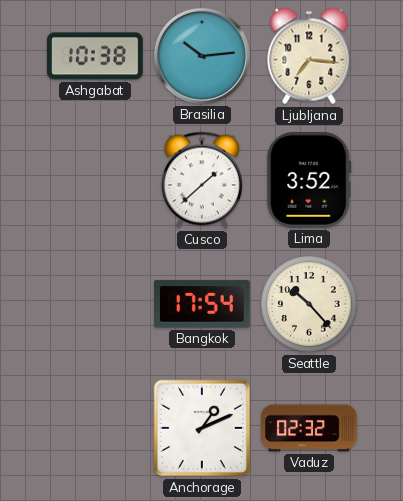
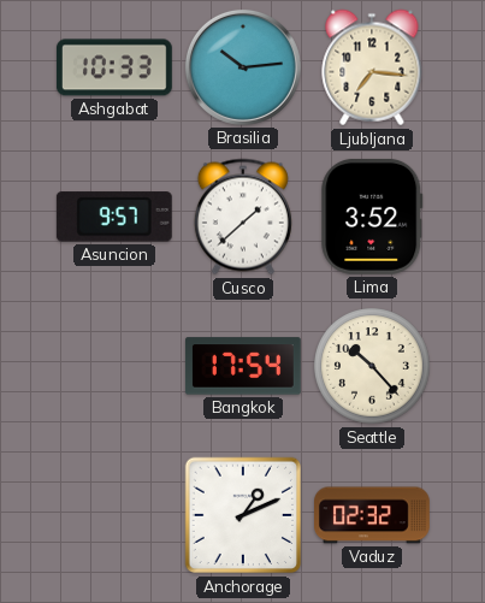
Ashgabat: 10:38 -> 10:33 (114, 67)
Asuncion: none -> 9:57 (114, 217)
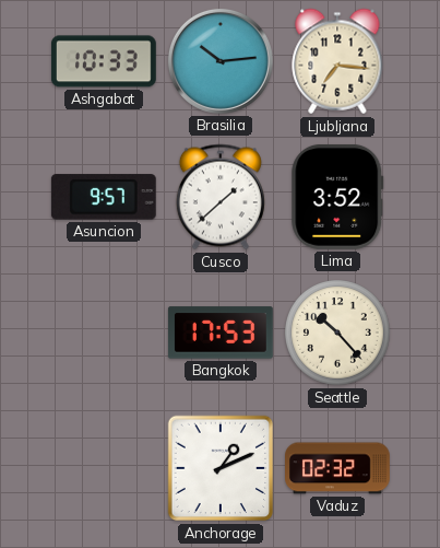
Bangkok: 17:54 -> 17:53 (221, 333)
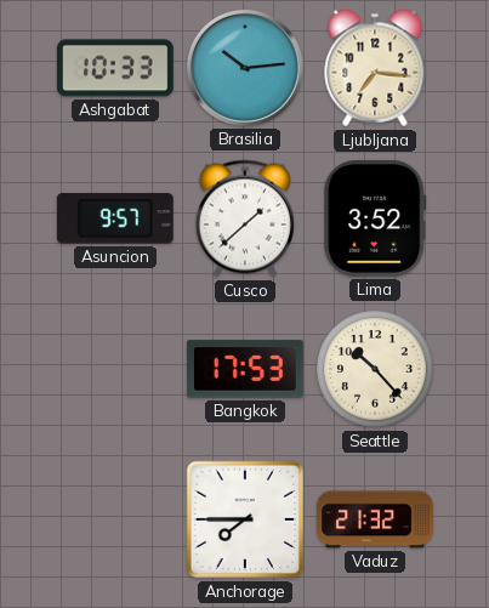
Anchorage: 1:11 -> 7:45 (245, 519)
Vaduz: 02:32 -> 21:32 (376, 519)
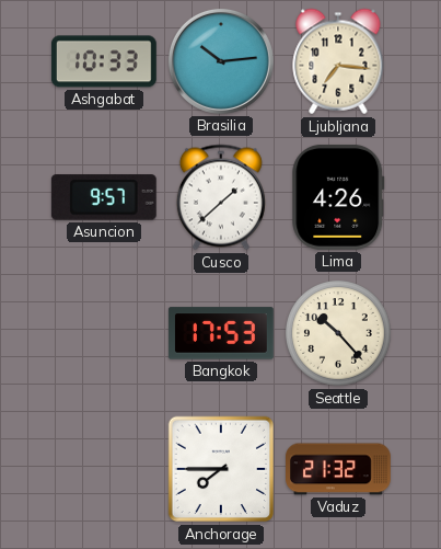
Lima: 3:52 -> 4:26 (338, 197)
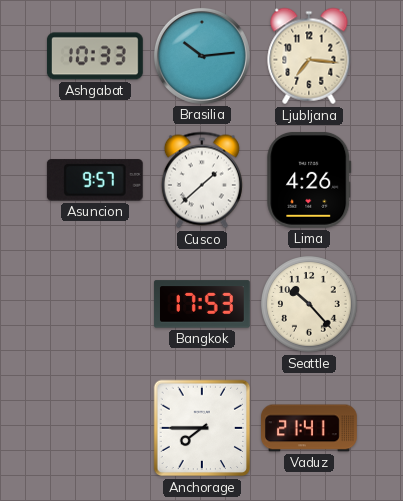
Vaduz: 21:32 -> 21:41 (310, 428)
